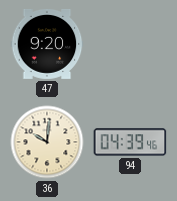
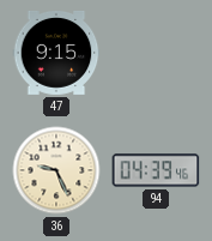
47: 9:20 -> 9:15 (56, 53)
36: 10:01 -> 9:26 (56, 170)
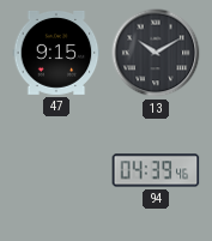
13: none -> 10:10 (156, 53)
36: 9:26 -> none (56, 170)
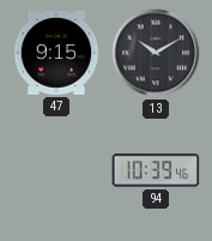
94: 04:39 -> 10:39 (156, 170)
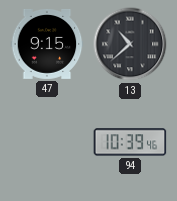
13: 10:10 -> 10:38 (130, 44)
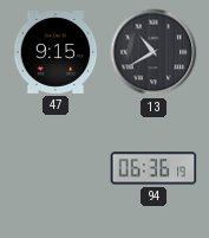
13: 10:38 -> 10:40 (154, 52)
94: 10:39 -> 06:36 (154, 168)
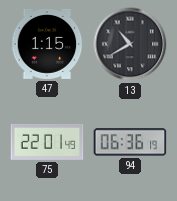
47: 9:15 -> 1:15 (47, 44)
75: none -> 22:01 (47, 142)
